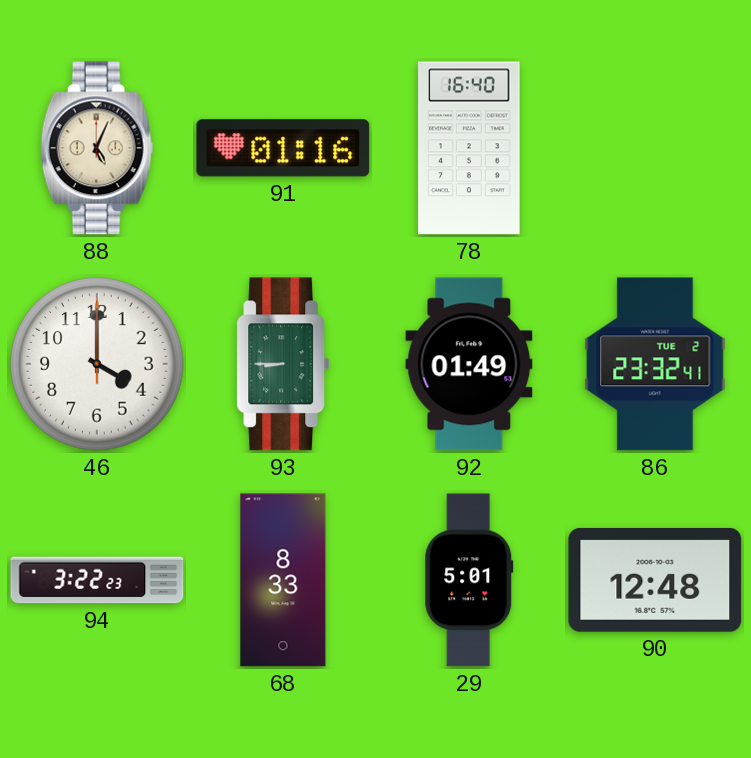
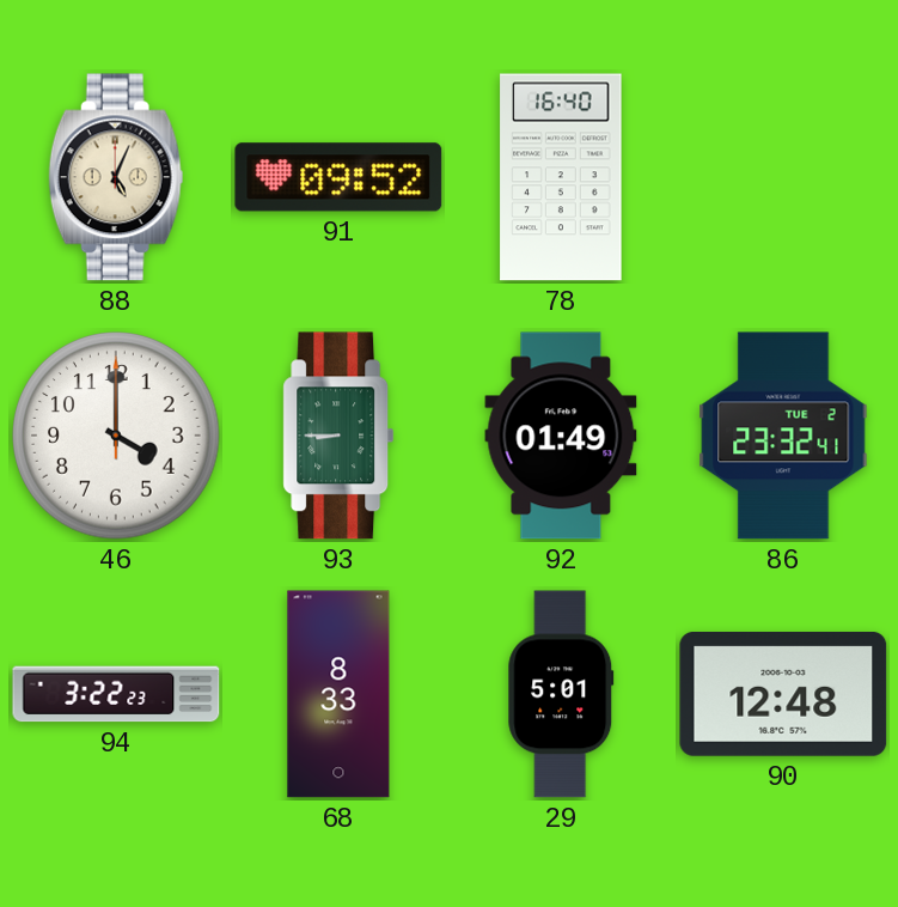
91: 01:16 -> 09:52 (338, 177)
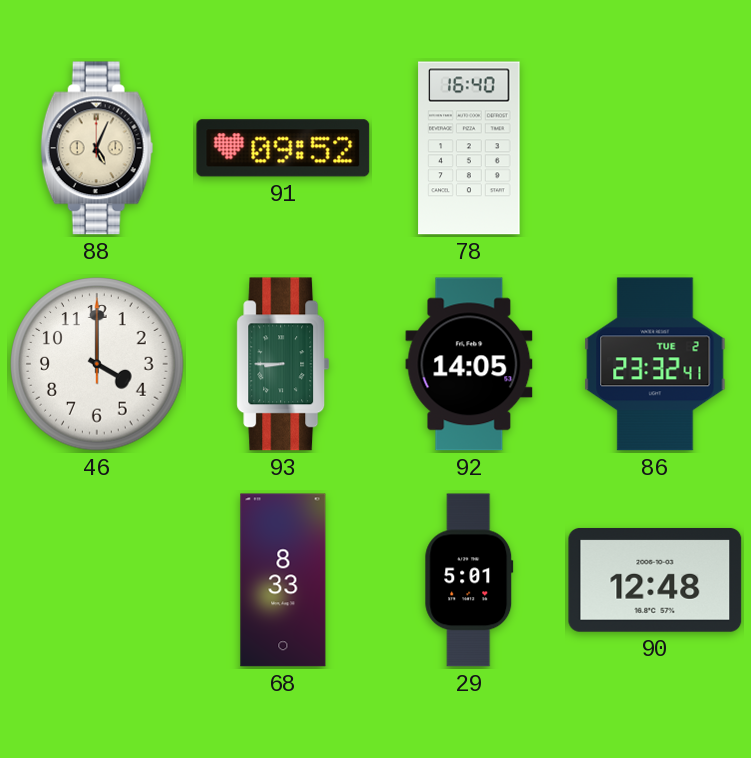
92: 01:49 -> 14:05 (469, 364)
94: 3:22 -> none (116, 694)
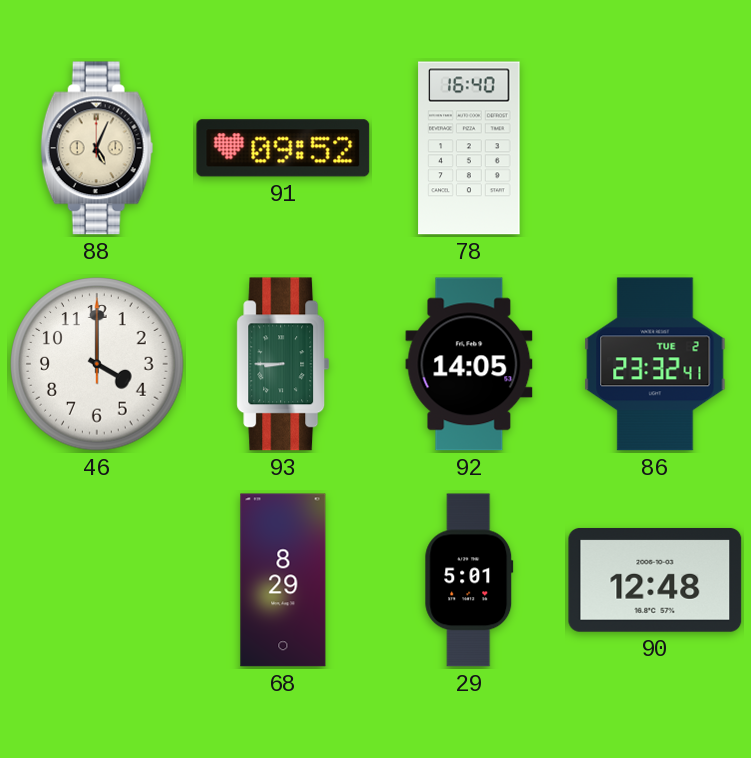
68: 8:33 -> 8:29 (283, 580)
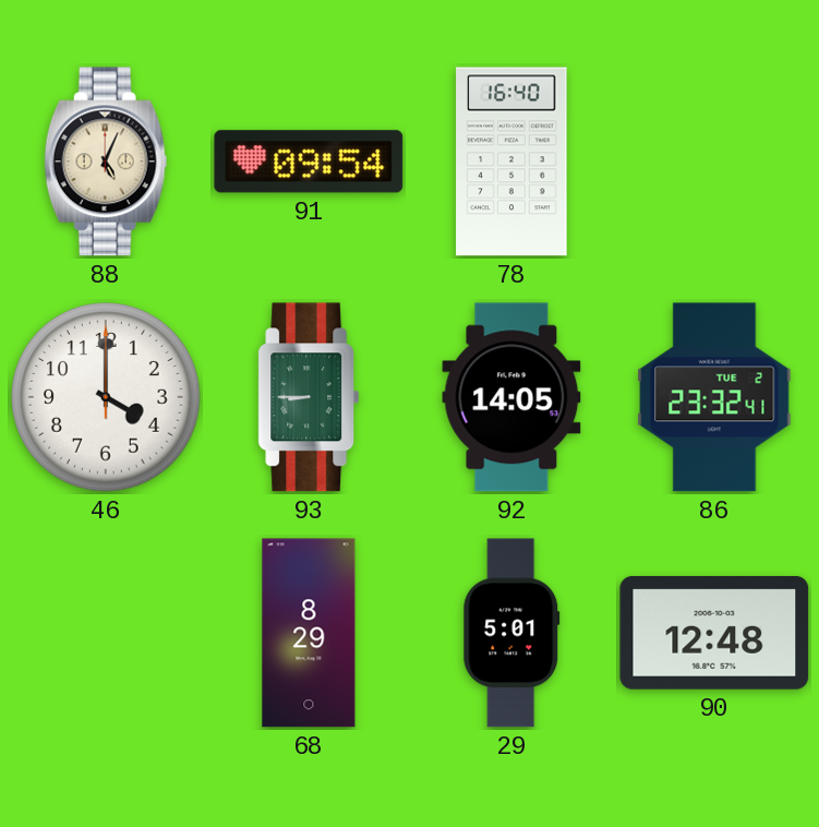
91: 09:52 -> 09:54 (309, 161)
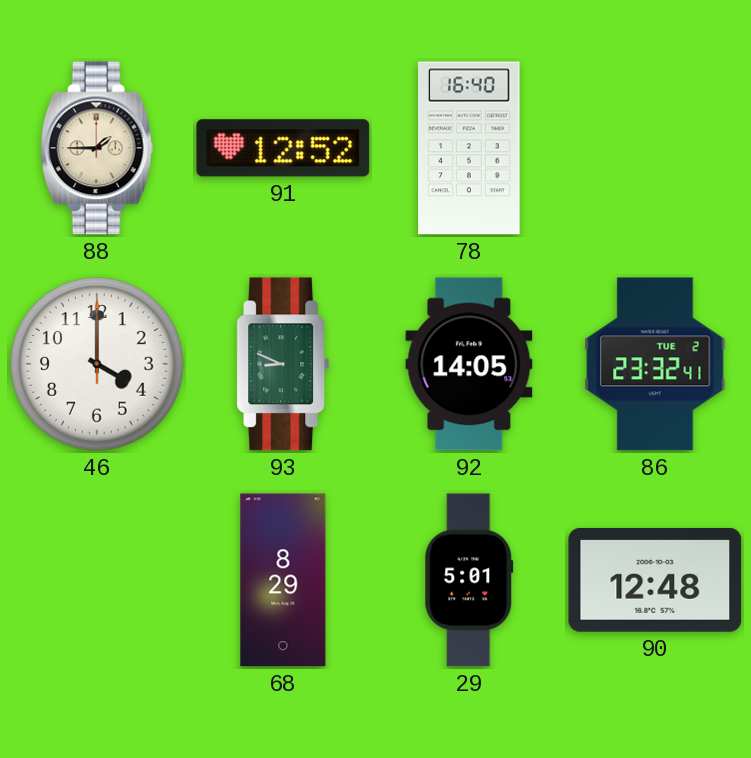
88: 5:04 -> 1:45 (97, 148)
91: 09:54 -> 12:52 (283, 148)
93: 8:45 -> 8:49 (283, 364)
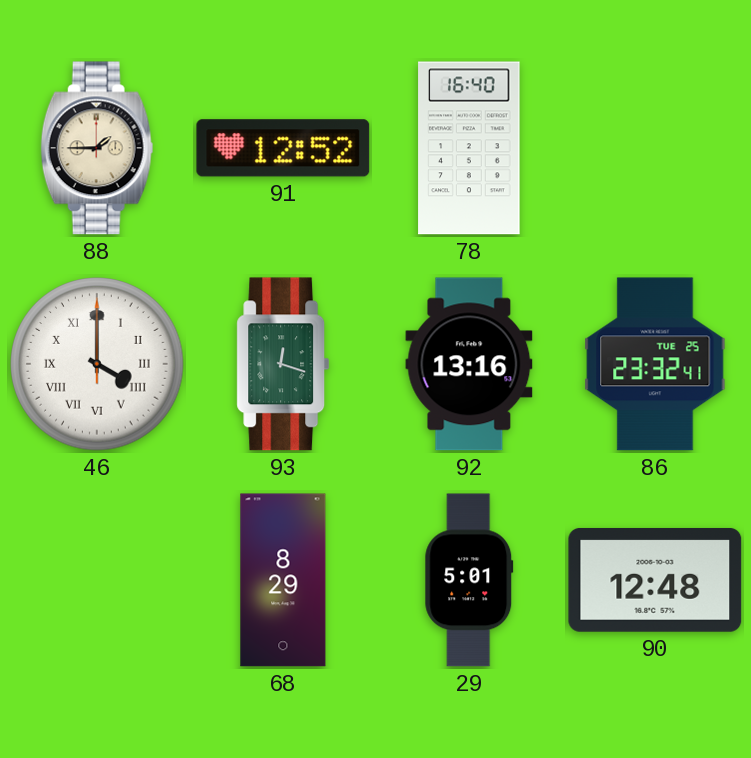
46 numerals: Arabic -> Roman (97, 364)
93: 8:49 -> 12:18 (283, 364)
92: 14:05 -> 13:16 (469, 364)
86 date: TUE 2 -> TUE 25 (655, 364)
